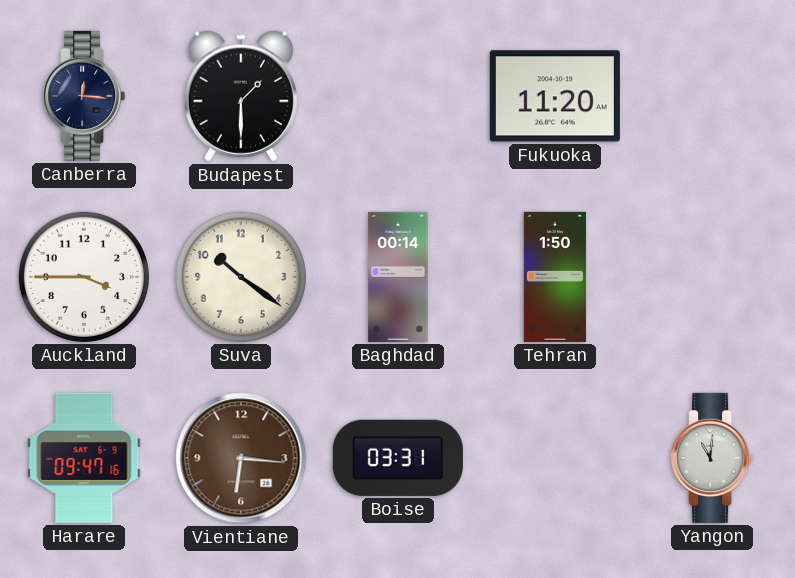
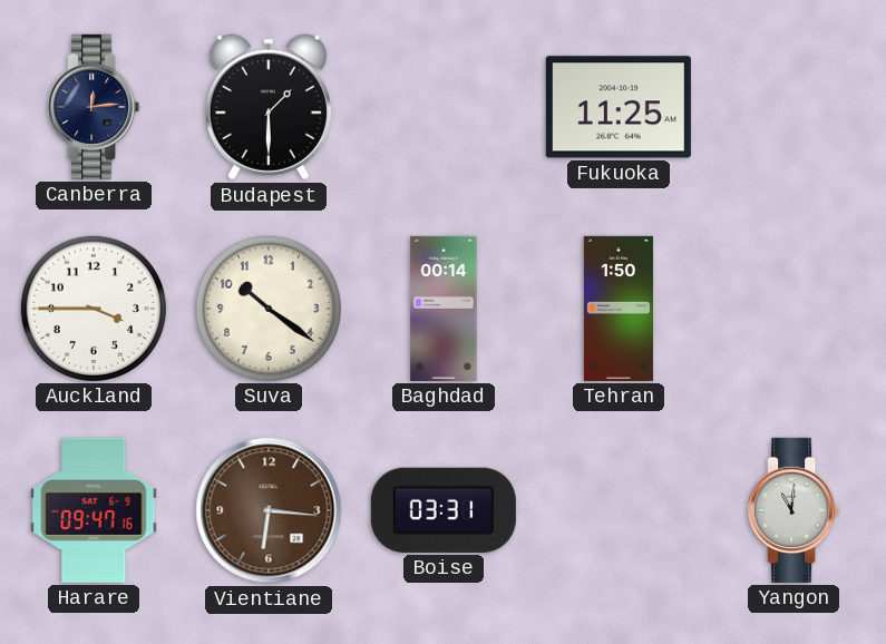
Canberra: 12:16 -> 12:14 (94, 107)
Fukuoka: 11:20 -> 11:25 (619, 107)
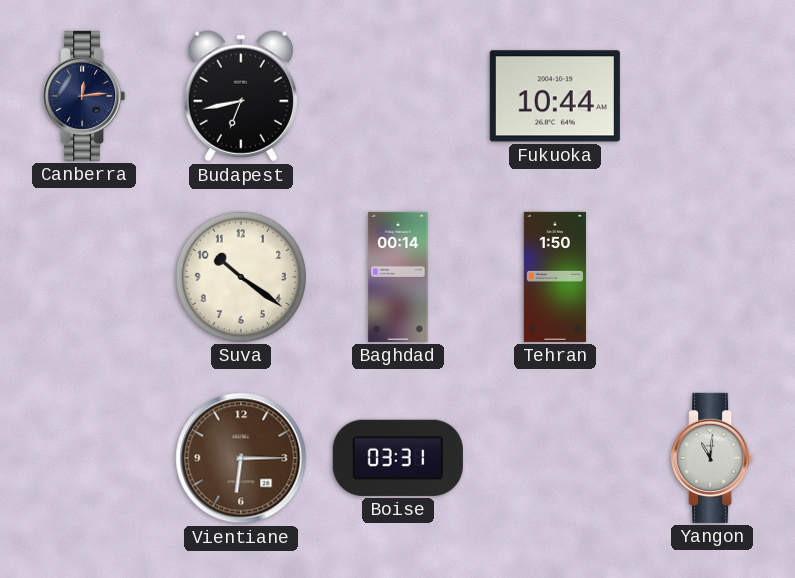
Budapest: 1:30 -> 6:43 (241, 96)
Fukuoka: 11:25 -> 10:44 (555, 96)
Auckland: 3:45 -> none (94, 309)
Harare: 09:47 -> none (94, 510)
Vientiane: 6:16 -> 6:15 (241, 458)
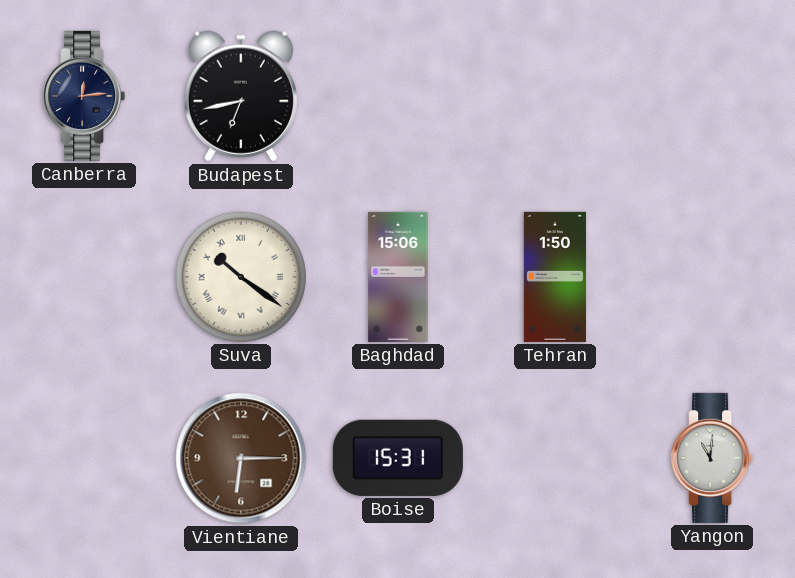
Fukuoka: 10:44 -> none (555, 96)
Suva numerals: Arabic -> Roman (241, 277)
Baghdad: 00:14 -> 15:06 (398, 277)
Boise: 03:31 -> 15:31 (398, 458)
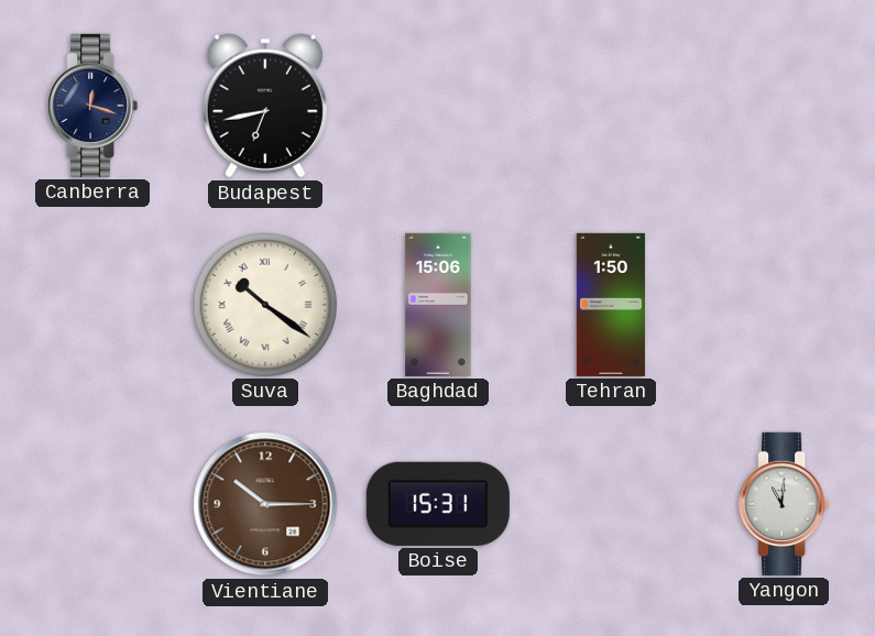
Canberra: 12:14 -> 12:18 (92, 106)
Vientiane: 6:15 -> 10:15 (265, 504)
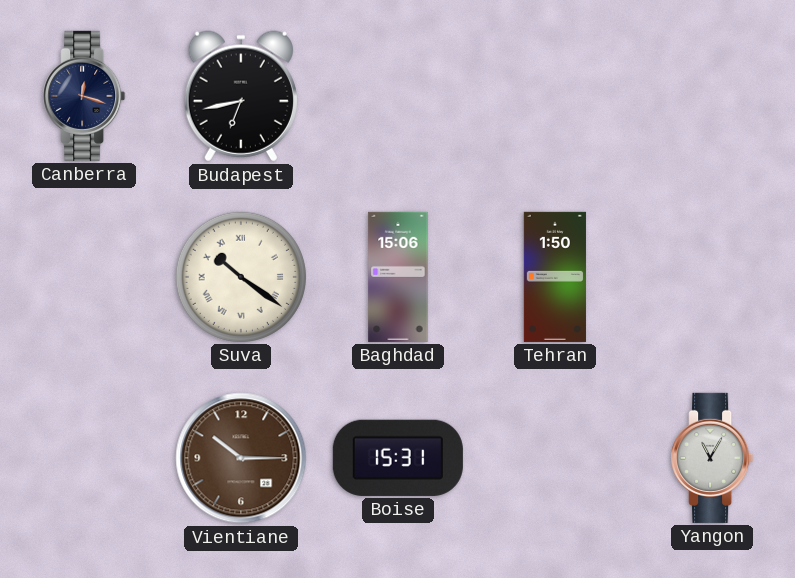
Yangon: 11:01 -> 11:05 (712, 458)
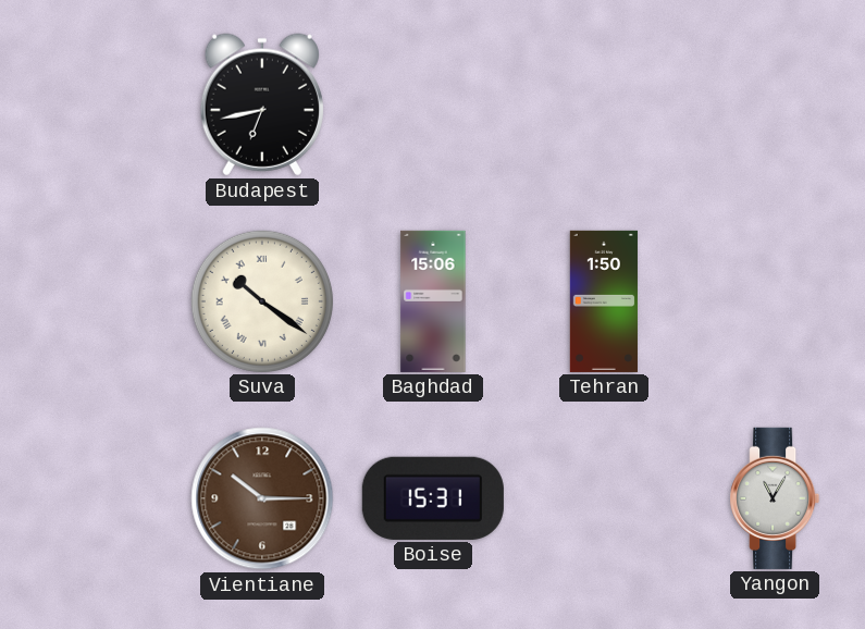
Canberra: 12:18 -> none (84, 96)
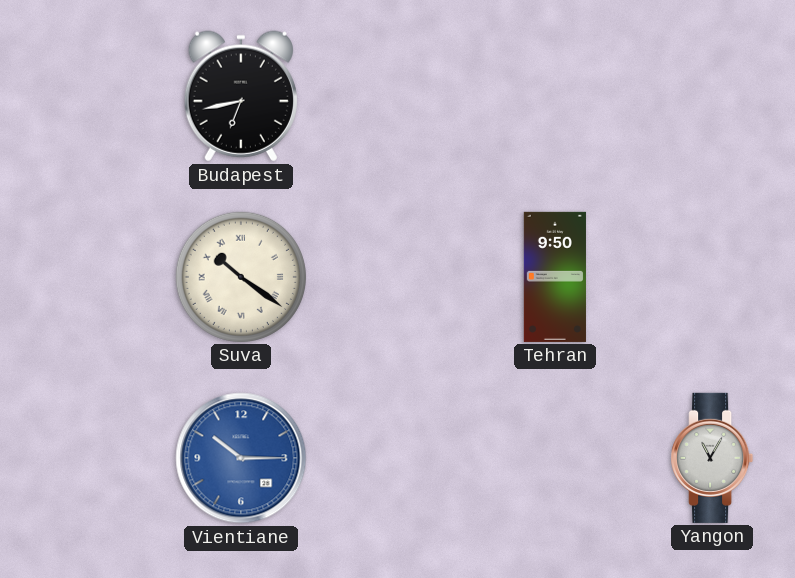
Baghdad: 15:06 -> none (433, 301)
Tehran: 1:50 -> 9:50 (555, 277)
Vientiane dial: brown -> blue (241, 458)
Boise: 15:31 -> none (433, 498)
